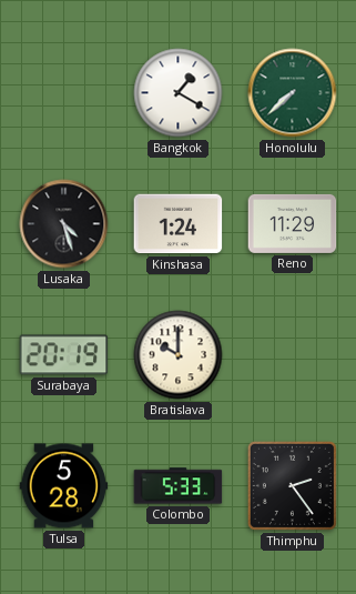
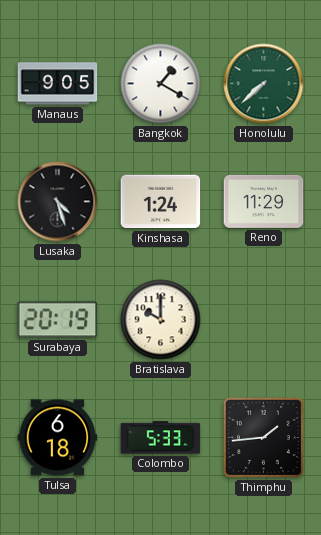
Manaus: none -> 9:05 (58, 84)
Tulsa: 5:28 -> 6:18 (58, 438)
Thimphu: 2:24 -> 1:44 (263, 437)
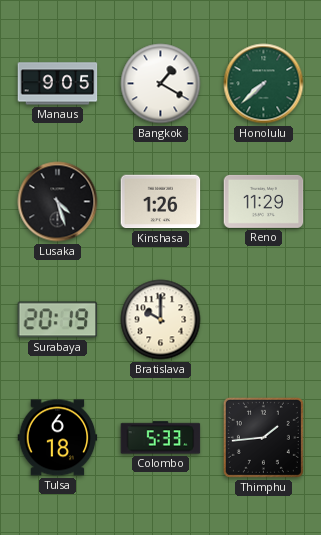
Kinshasa: 1:24 -> 1:26 (161, 202)
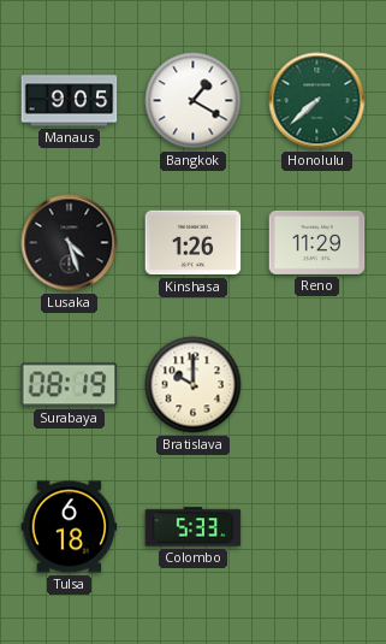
Surabaya: 20:19 -> 08:19 (70, 385)
Thimphu: 1:44 -> none (263, 437)
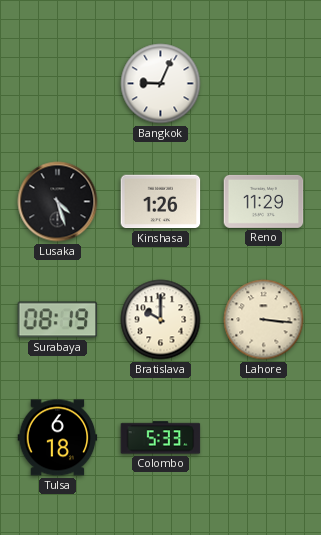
Manaus: 9:05 -> none (70, 101)
Bangkok: 1:20 -> 9:04 (161, 84)
Honolulu: 7:38 -> none (317, 101)
Lahore: none -> 3:16 (264, 320)
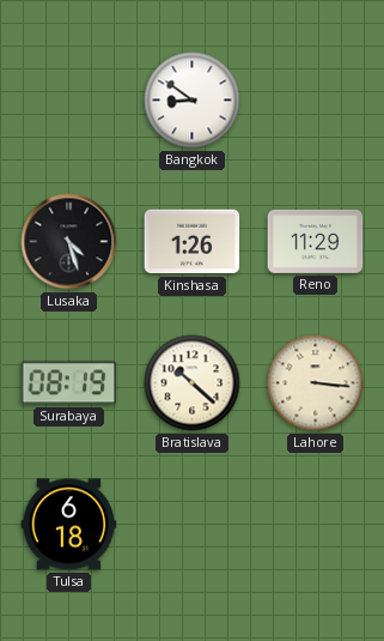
Bangkok: 9:04 -> 8:51 (193, 101)
Bratislava: 10:00 -> 10:22 (193, 383)
Colombo: 5:33 -> none (161, 438)
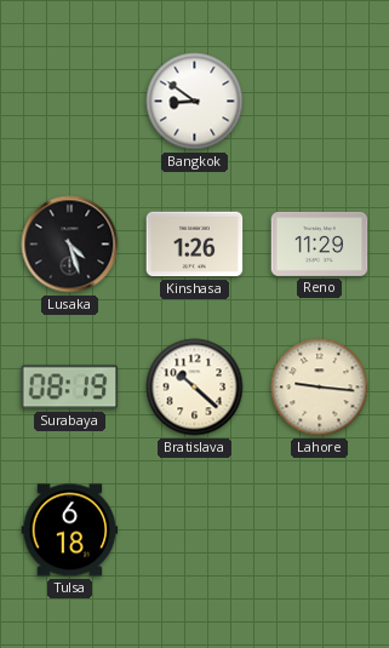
Lahore: 3:16 -> 9:16 (320, 388)
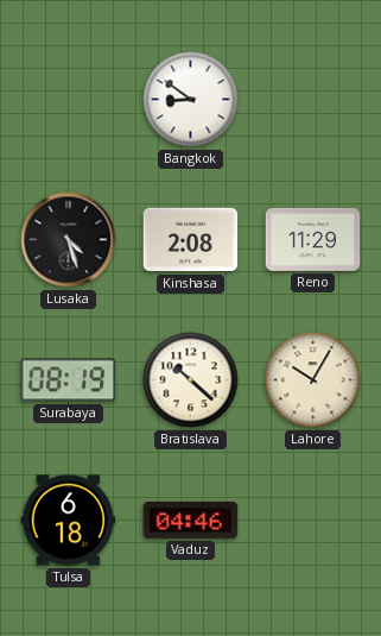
Kinshasa: 1:26 -> 2:08 (191, 240)
Lahore: 9:16 -> 10:05 (313, 380)
Vaduz: none -> 04:46 (191, 519)
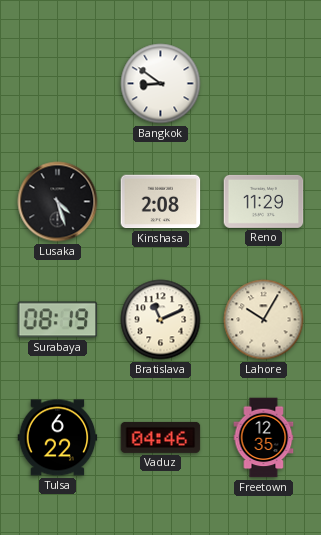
Bratislava: 10:22 -> 11:11 (161, 320)
Tulsa: 6:18 -> 6:22 (58, 438)
Freetown: none -> 12:35 (264, 438)
